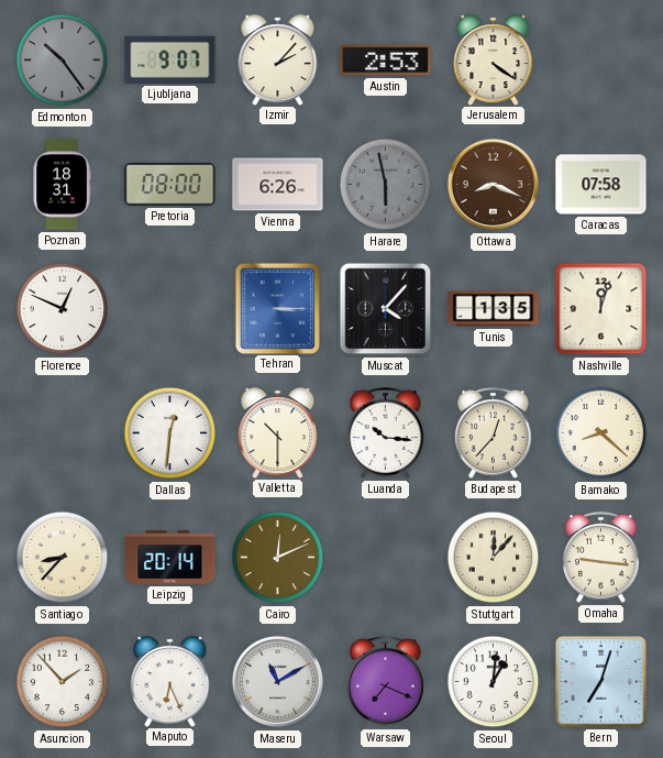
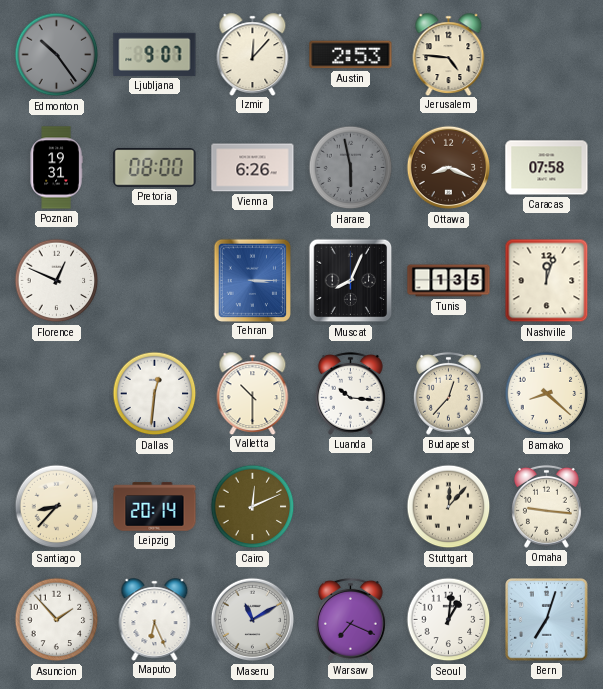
Izmir: 2:07 -> 12:07 (253, 54)
Jerusalem: 4:21 -> 4:46 (449, 54)
Poznan: 18:31 -> 19:31 (56, 168)
Muscat: 4:07 -> 8:04 (351, 281)
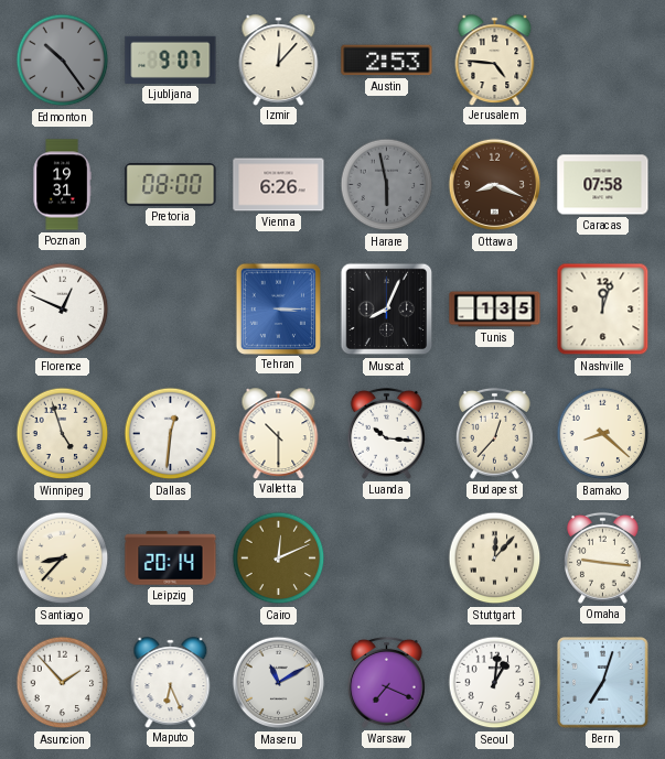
Winnipeg: none -> 4:57 (63, 434)
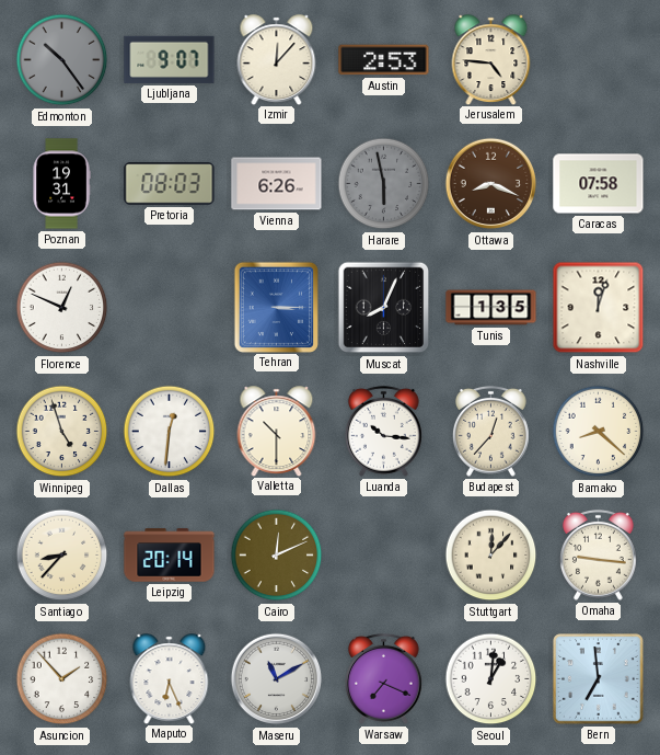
Pretoria: 08:00 -> 08:03 (170, 184)
Bern: 7:03 -> 6:59 (599, 679)
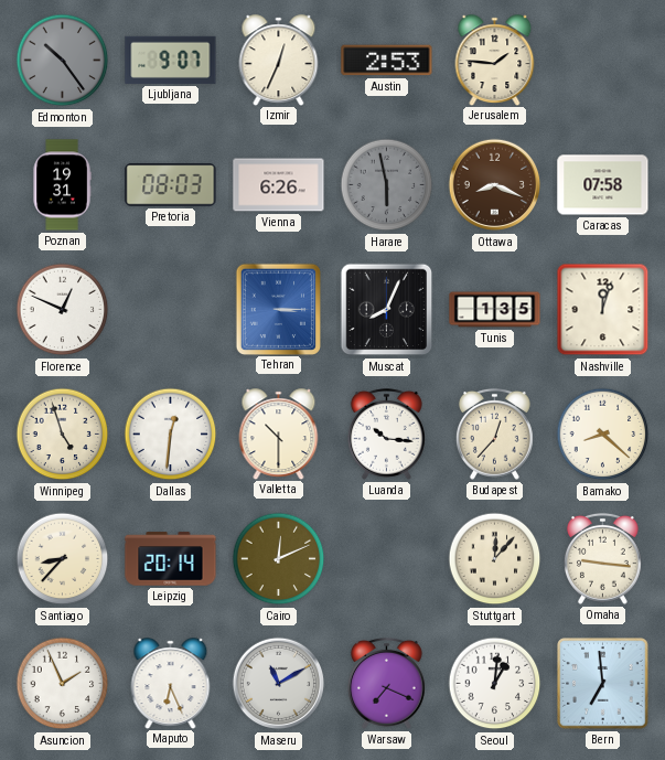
Izmir: 12:07 -> 12:34 (279, 60)
Jerusalem: 4:46 -> 1:46 (495, 60)
Asuncion: 1:53 -> 1:56 (63, 684)
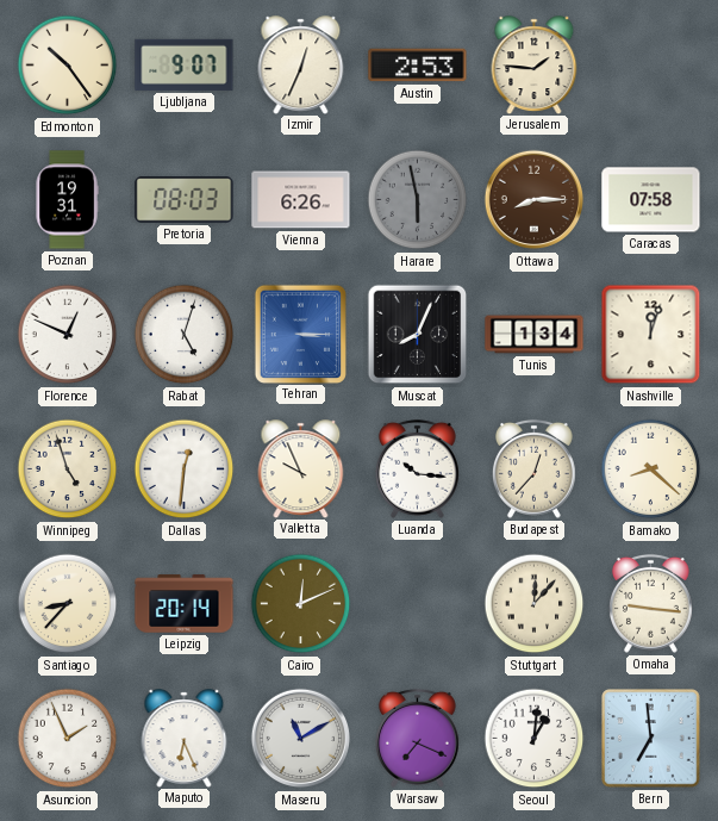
Edmonton dial: grey -> cream (68, 66)
Ottawa: 8:19 -> 8:15 (535, 200)
Rabat: none -> 5:03 (185, 335)
Tunis: 1:35 -> 1:34 (535, 335)
Valletta: 10:30 -> 9:56 (301, 468)
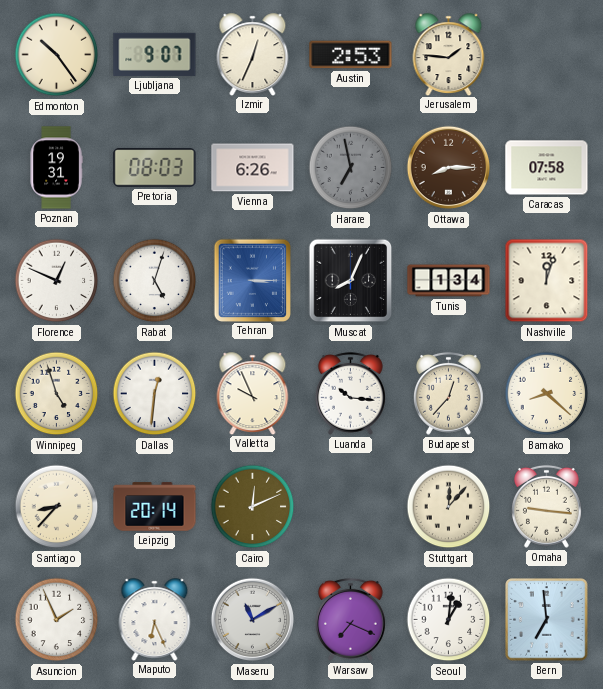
Harare: 5:58 -> 6:58 (351, 168)
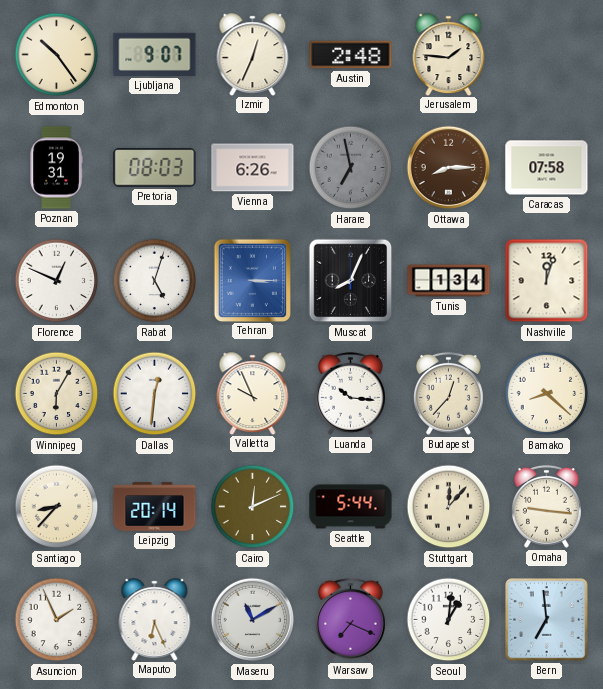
Austin: 2:53 -> 2:48 (351, 55)
Winnipeg: 4:57 -> 6:05 (57, 394)
Seattle: none -> 5:44 (351, 507)
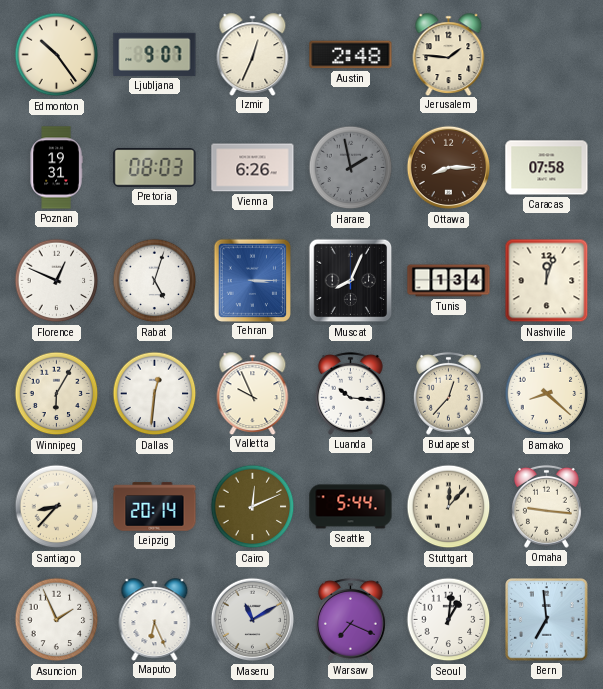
Harare: 6:58 -> 1:58 (351, 168)
